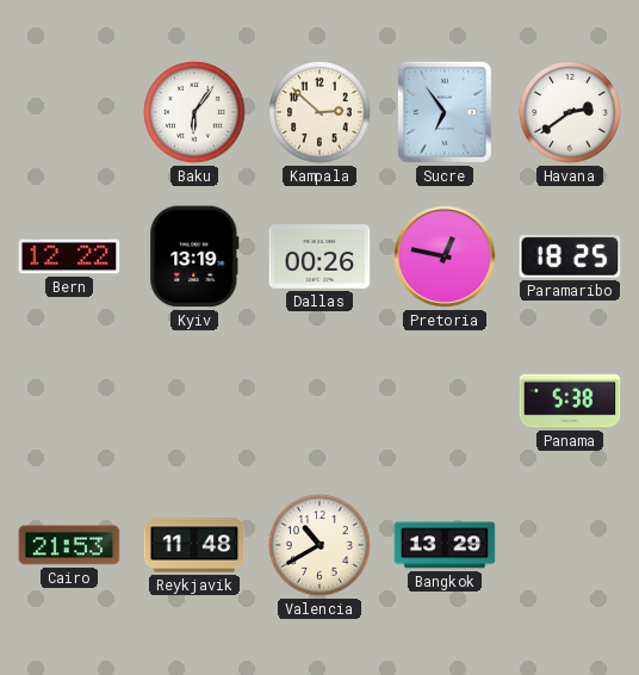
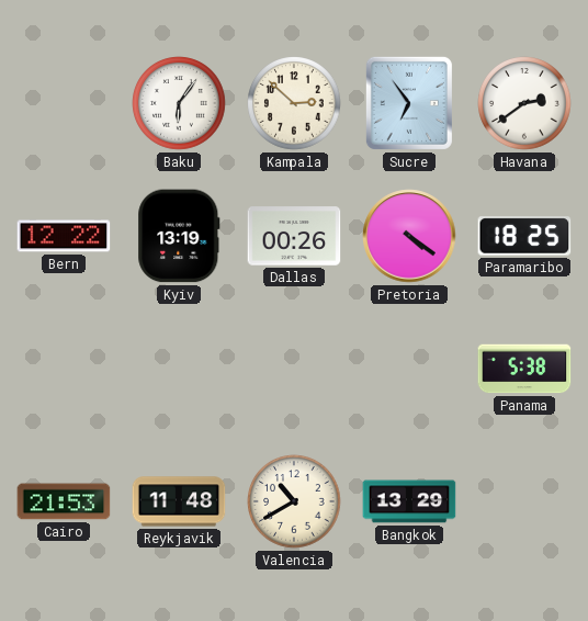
Pretoria: 12:47 -> 4:21 (409, 236)
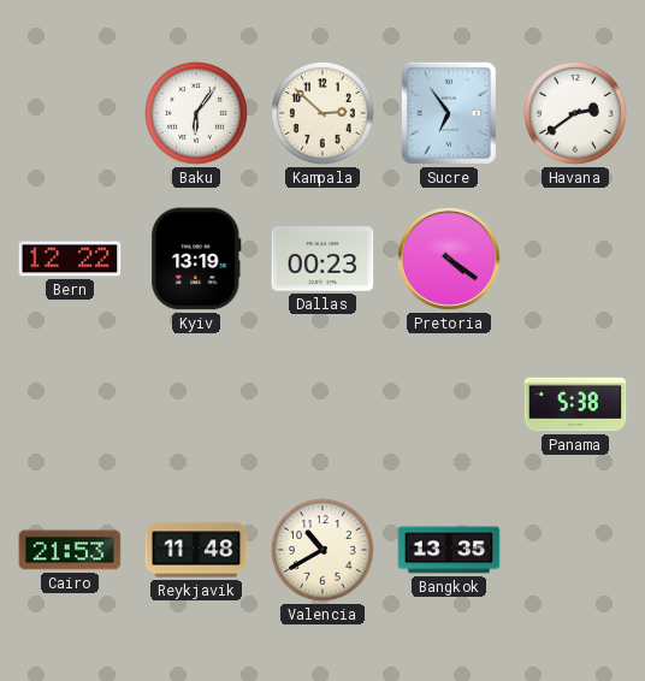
Dallas: 00:26 -> 00:23 (322, 259)
Paramaribo: 18:25 -> none (524, 236)
Bangkok: 13:29 -> 13:35 (449, 550)
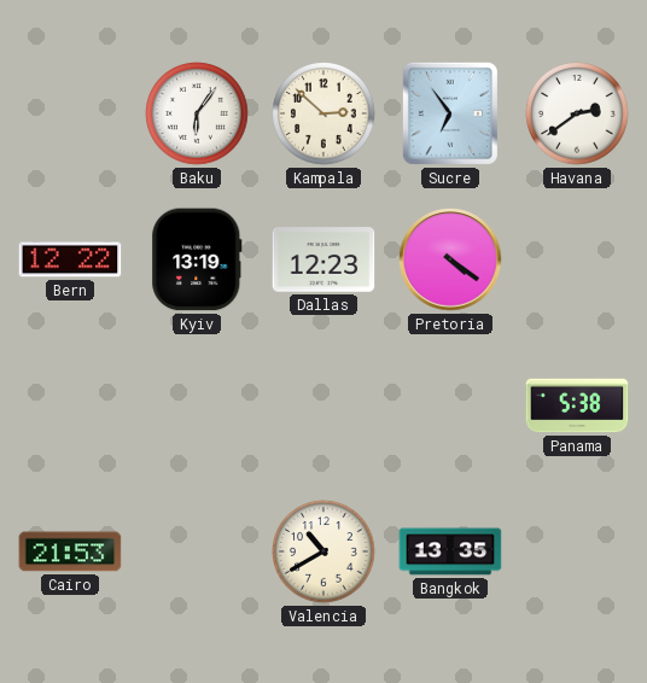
Dallas: 00:23 -> 12:23 (323, 259)
Reykjavik: 11:48 -> none (196, 550)
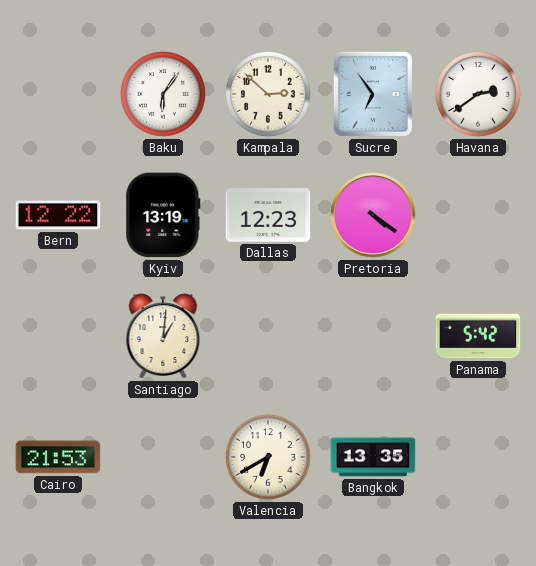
Santiago: none -> 1:01 (163, 336)
Panama: 5:38 -> 5:42 (478, 336)
Valencia: 10:40 -> 6:40 (268, 457)
